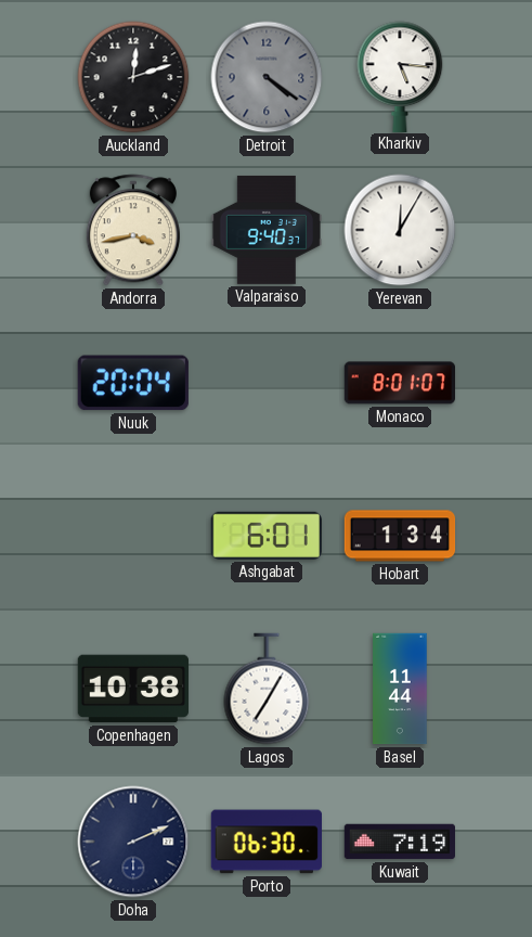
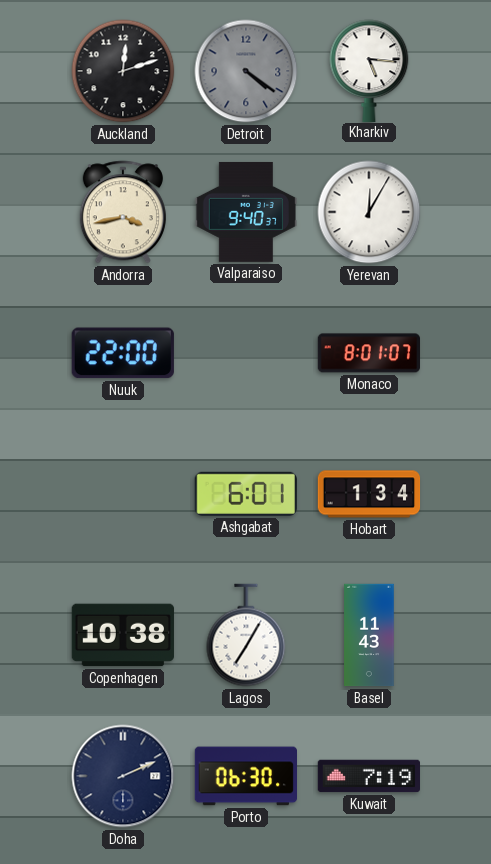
Nuuk: 20:04 -> 22:00 (123, 353)
Basel: 11:44 -> 11:43 (369, 635)
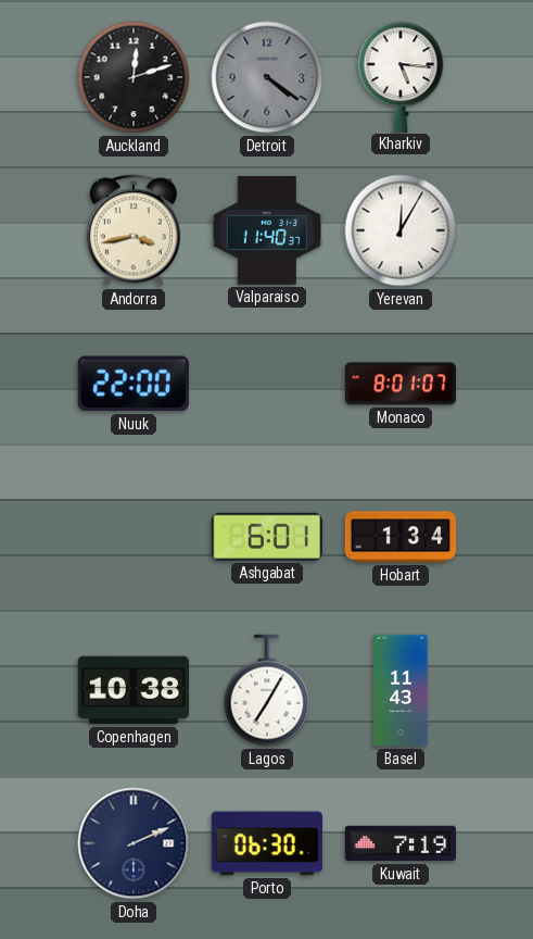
Valparaiso: 9:40 -> 11:40 (267, 230)
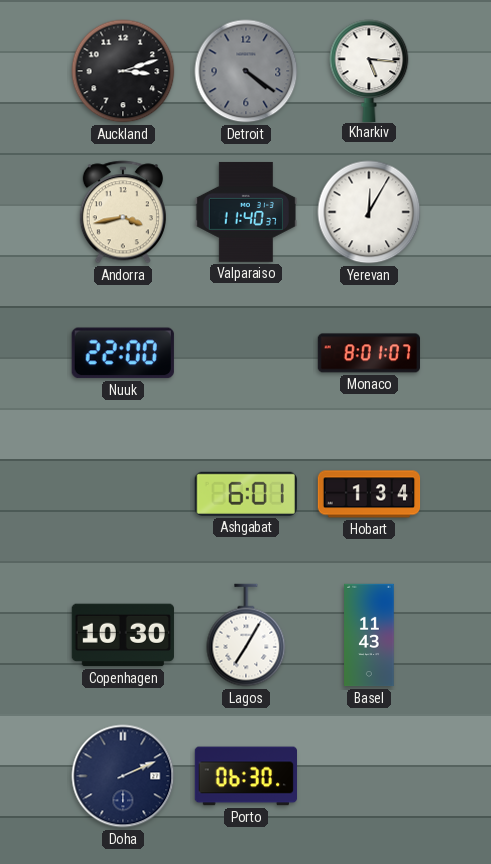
Auckland: 12:12 -> 3:12 (123, 71)
Copenhagen: 10:38 -> 10:30 (123, 635)
Kuwait: 7:19 -> none (401, 843)
